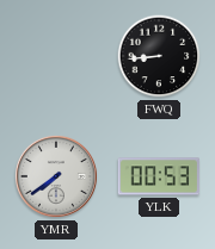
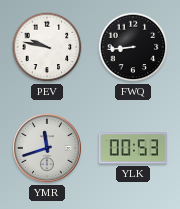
PEV: none -> 9:47 (47, 47)
YMR: 7:39 -> 11:42 (47, 148)
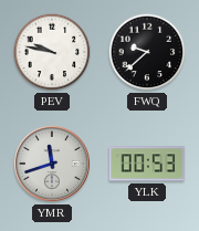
FWQ: 8:44 -> 9:38 (147, 52)
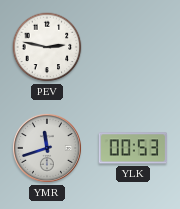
PEV: 9:47 -> 2:47 (47, 47)
FWQ: 9:38 -> none (147, 52)
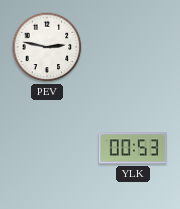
YMR: 11:42 -> none (47, 148)
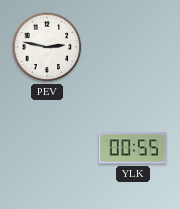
YLK: 00:53 -> 00:55 (132, 148)
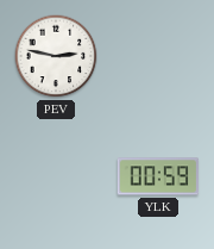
YLK: 00:55 -> 00:59 (157, 176)
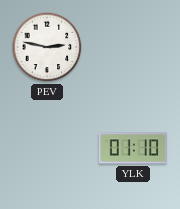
YLK: 00:59 -> 01:10 (132, 148)
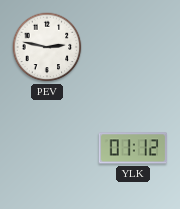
YLK: 01:10 -> 01:12 (132, 148)
